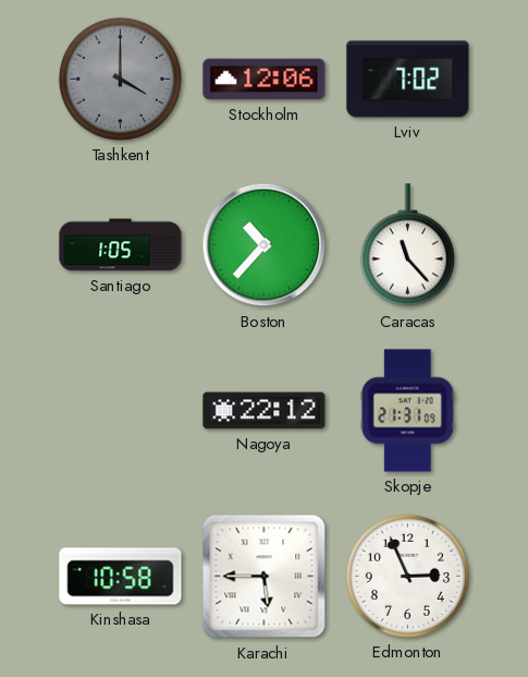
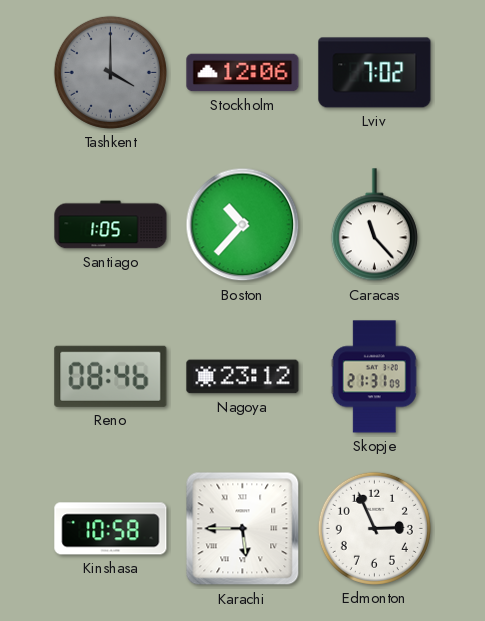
Reno: none -> 08:46 (111, 376)
Nagoya: 22:12 -> 23:12 (243, 377)
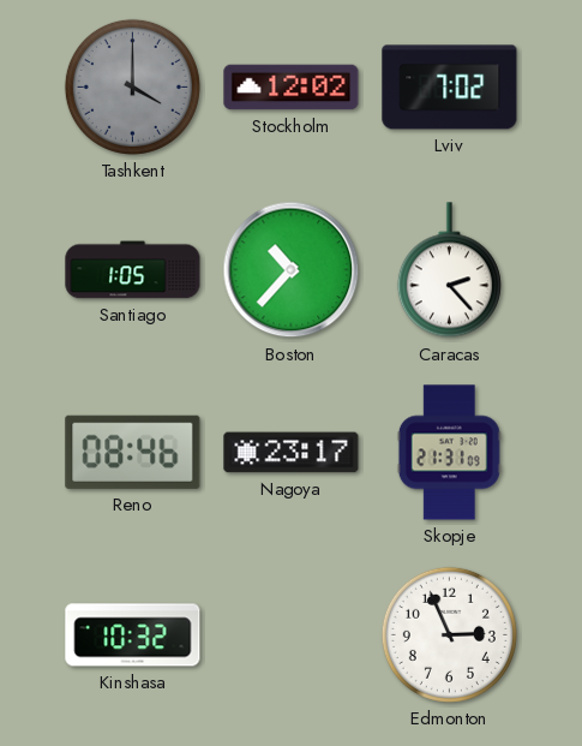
Stockholm: 12:06 -> 12:02 (292, 88)
Caracas: 11:23 -> 2:23 (449, 270)
Nagoya: 23:12 -> 23:17 (292, 453)
Kinshasa: 10:58 -> 10:32 (133, 635)
Karachi: 5:45 -> none (243, 529)
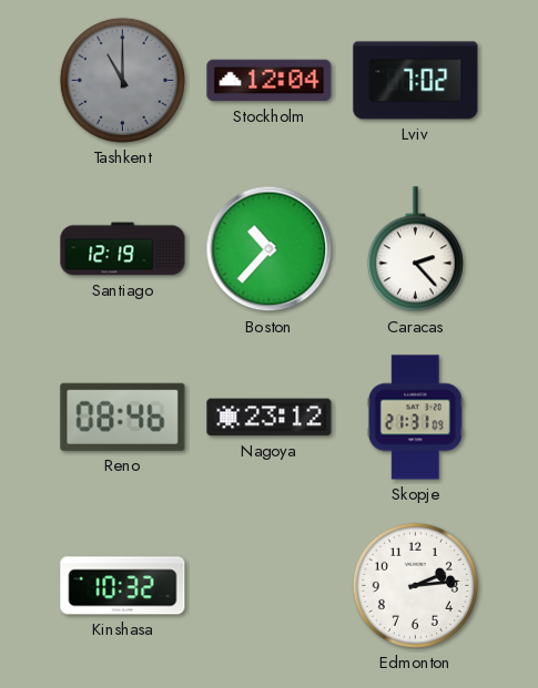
Tashkent: 4:00 -> 11:00 (122, 80)
Stockholm: 12:02 -> 12:04 (270, 81)
Santiago: 1:05 -> 12:19 (123, 249)
Nagoya: 23:17 -> 23:12 (270, 418)
Edmonton: 2:56 -> 2:14 (415, 585)
